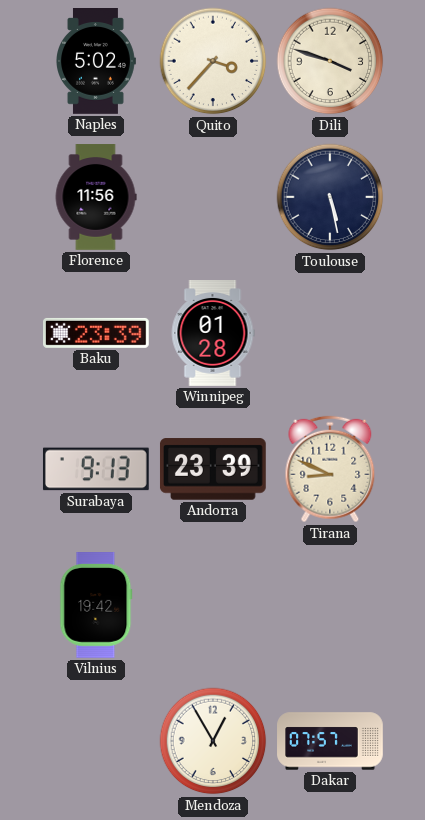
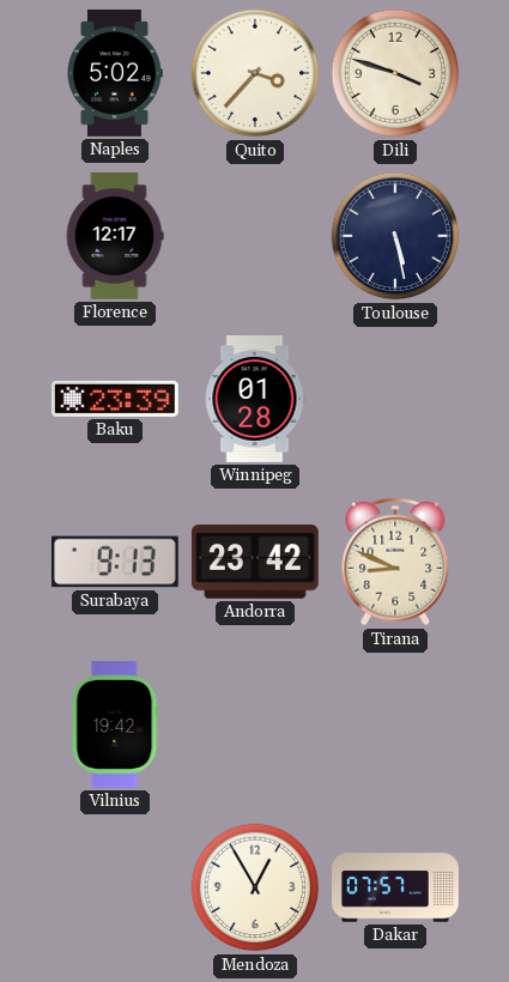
Florence: 11:56 -> 12:17 (115, 236)
Andorra: 23:39 -> 23:42 (255, 562)
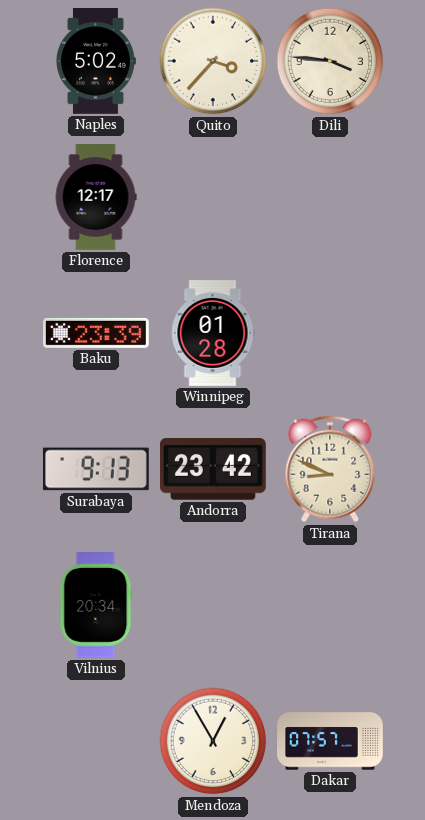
Dili: 3:48 -> 3:46 (330, 61)
Toulouse: 5:28 -> none (395, 236)
Vilnius: 19:42 -> 20:34 (96, 606)
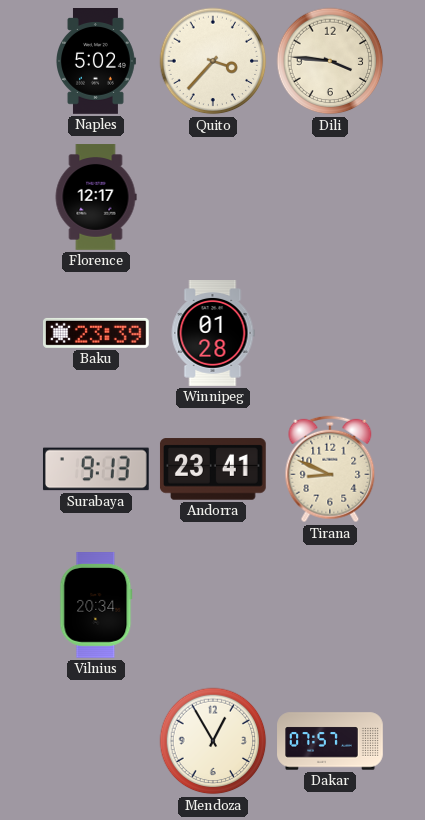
Andorra: 23:42 -> 23:41 (213, 469)
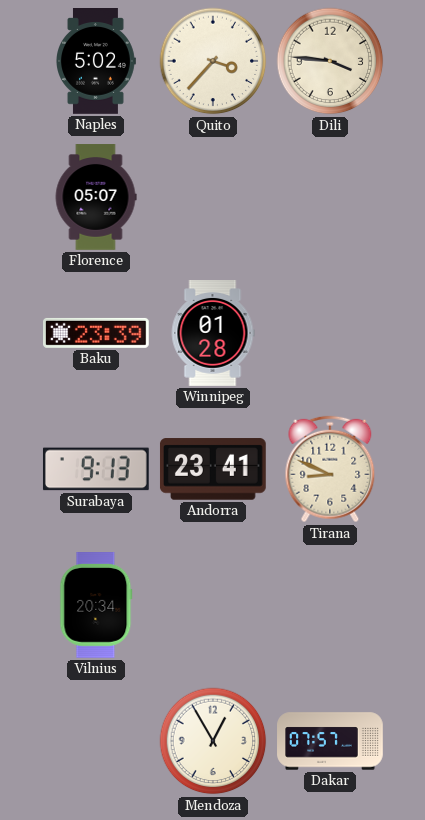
Florence: 12:17 -> 05:07 (96, 197)
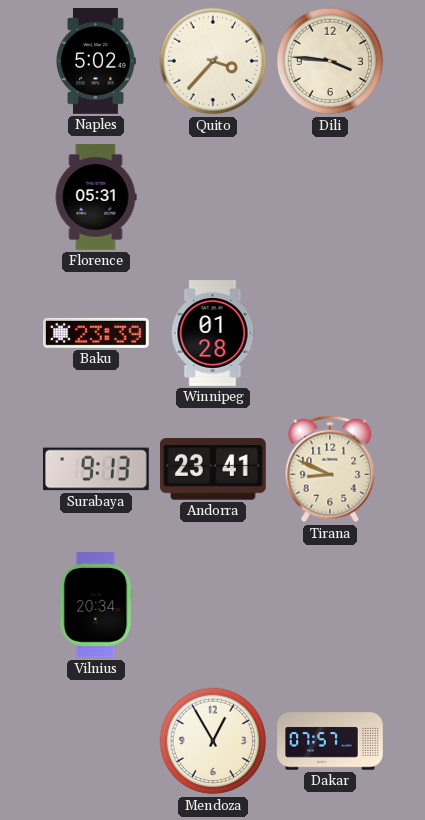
Florence: 05:07 -> 05:31 (96, 197)
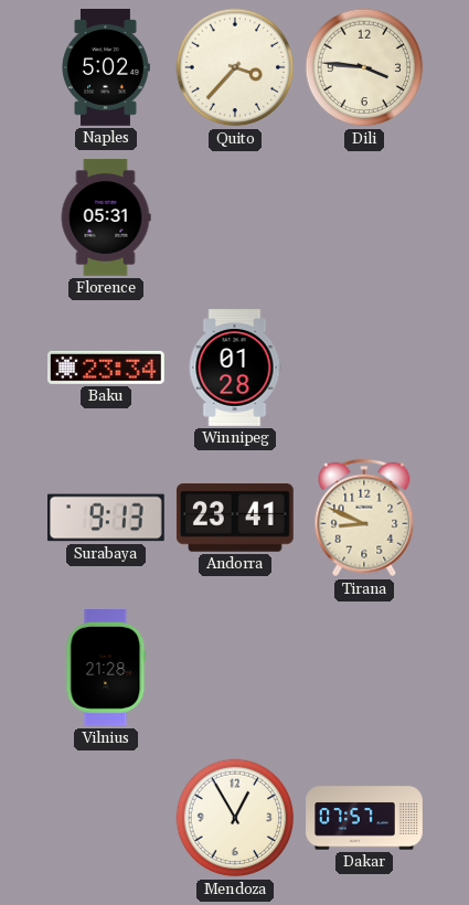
Baku: 23:39 -> 23:34 (107, 368)
Vilnius: 20:34 -> 21:28 (106, 669)
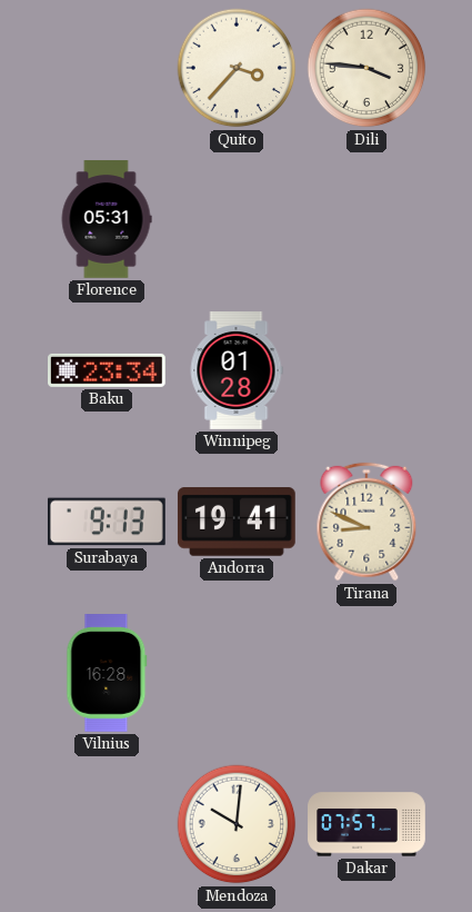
Naples: 5:02 -> none (106, 68)
Andorra: 23:41 -> 19:41 (237, 522)
Vilnius: 21:28 -> 16:28 (107, 674)
Mendoza: 12:55 -> 10:01 (237, 824)
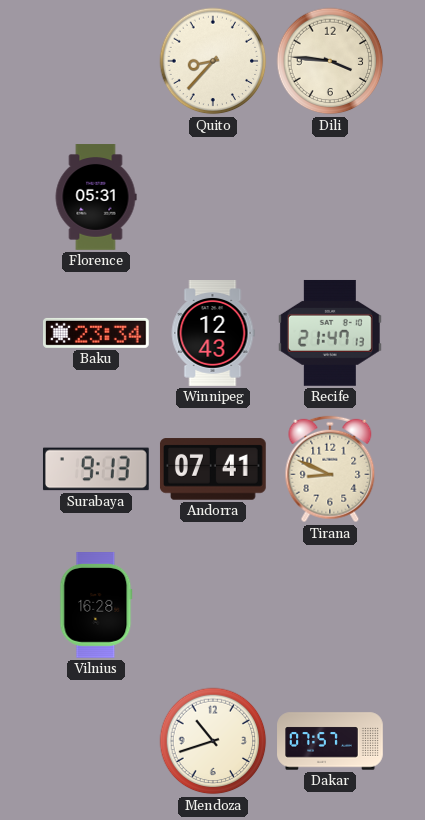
Quito: 3:37 -> 8:37 (213, 61)
Winnipeg: 01:28 -> 12:43 (213, 333)
Recife: none -> 21:47 (330, 333)
Andorra: 19:41 -> 07:41 (213, 469)
Mendoza: 10:01 -> 10:42 (213, 741)
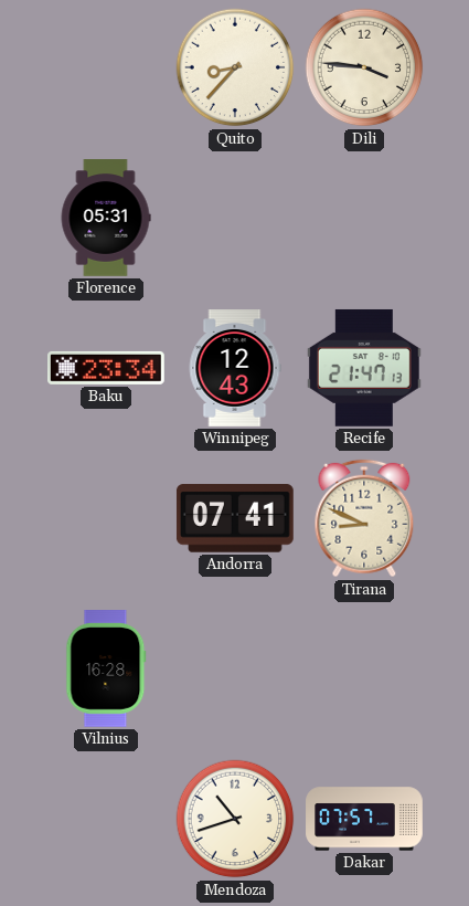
Surabaya: 9:13 -> none (96, 469)
